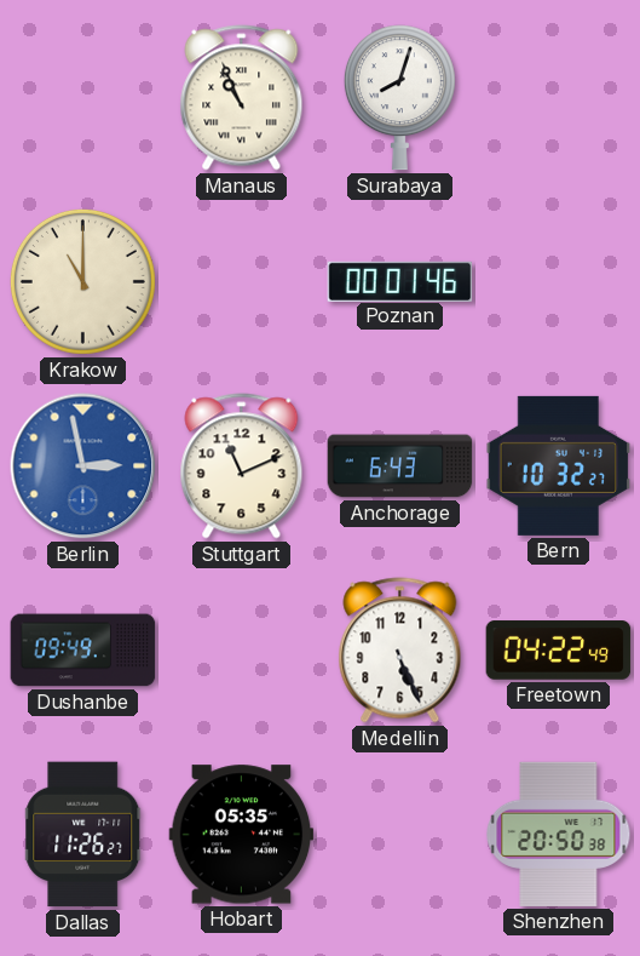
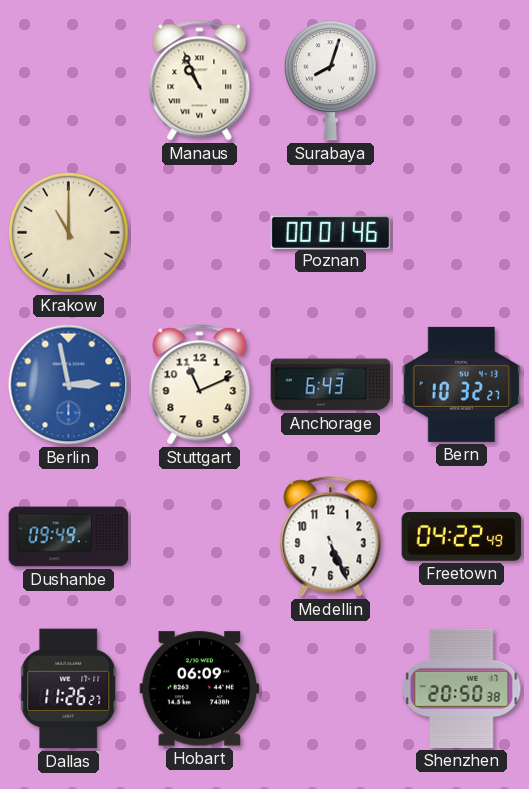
Hobart: 05:35 -> 06:09 (200, 689)
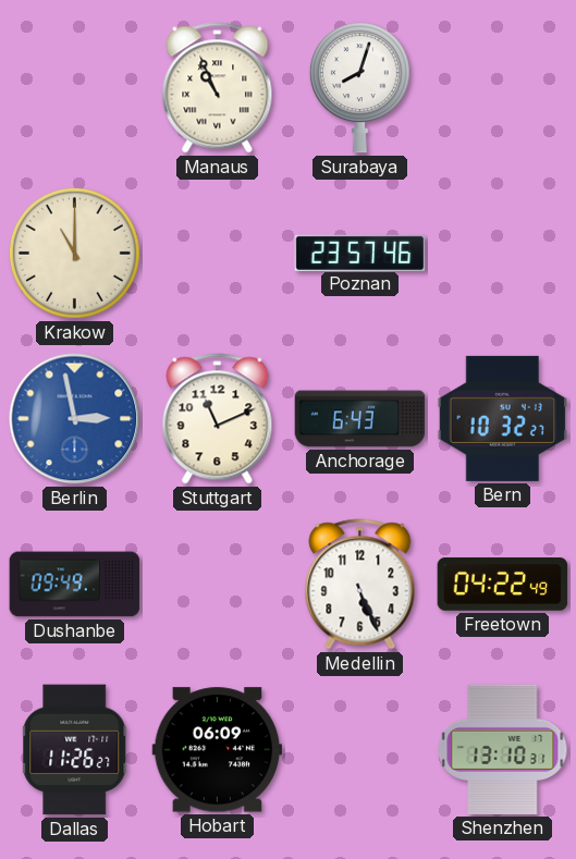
Poznan: 00:01 -> 23:57 (360, 253)
Shenzhen: 20:50 -> 13:10 (503, 749)
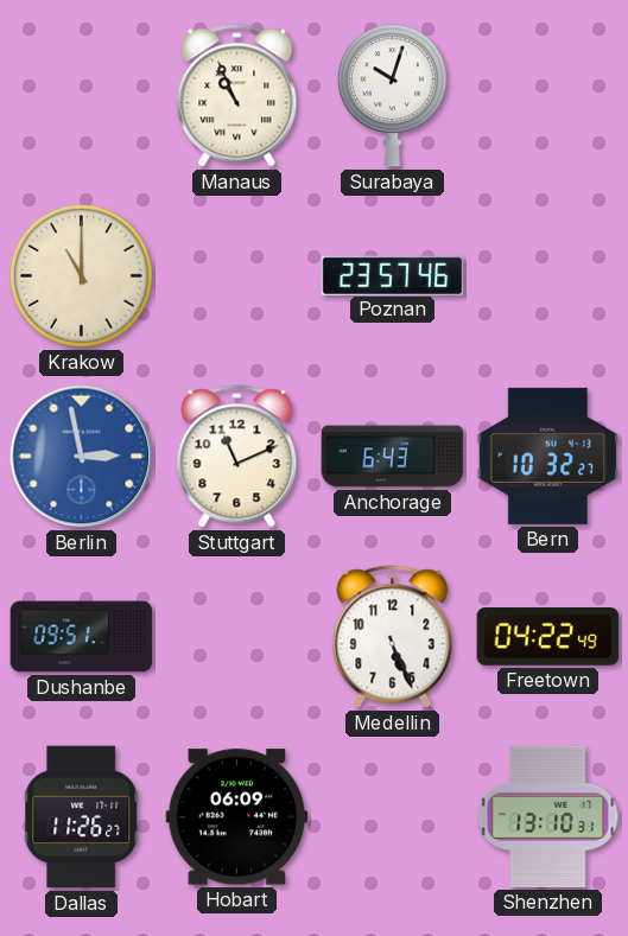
Surabaya: 8:03 -> 10:03 (392, 96)
Dushanbe: 09:49 -> 09:51 (82, 637)
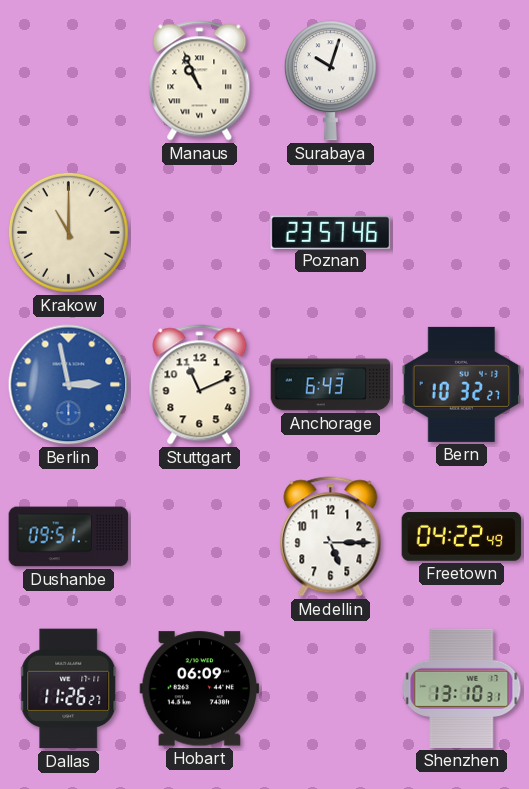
Medellin: 5:26 -> 5:15 (331, 537)
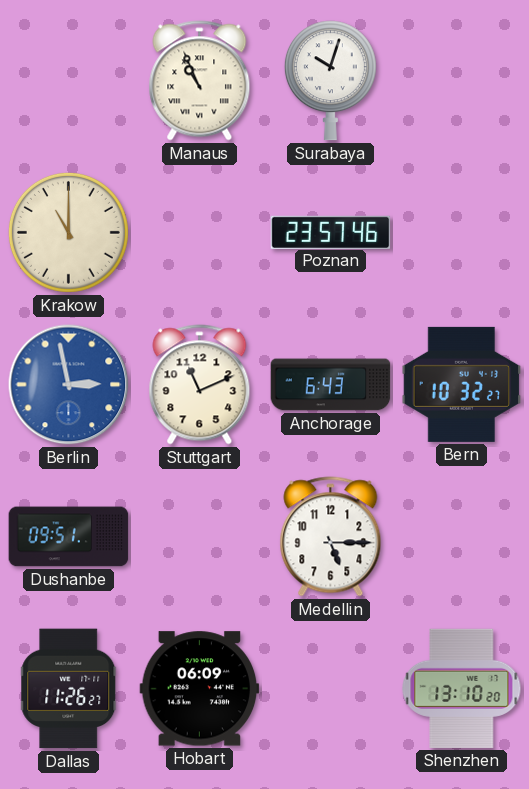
Freetown: 04:22 -> none (462, 537)
Shenzhen: 13:10:31 -> 13:10:20 (462, 688)
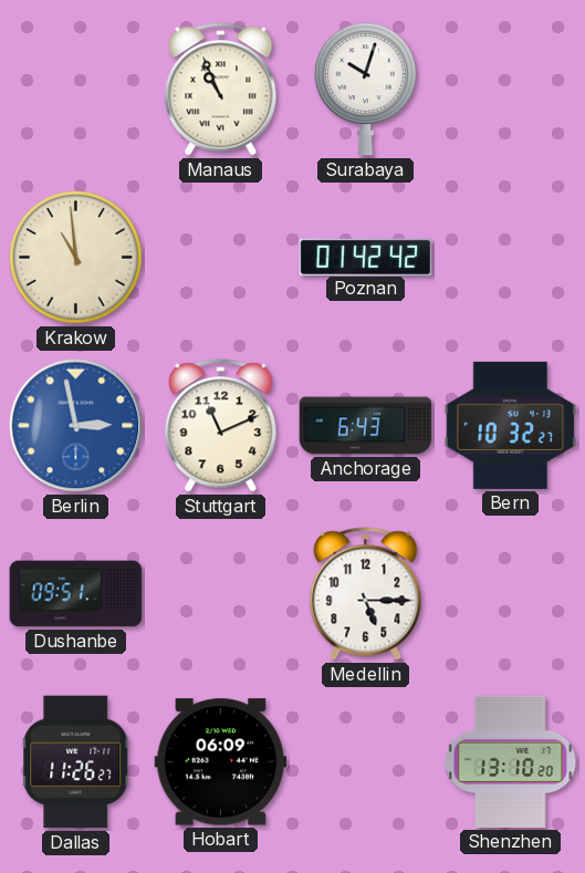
Krakow: 11:00 -> 10:59 (75, 257)
Poznan: 23:57 -> 01:42 (366, 257)
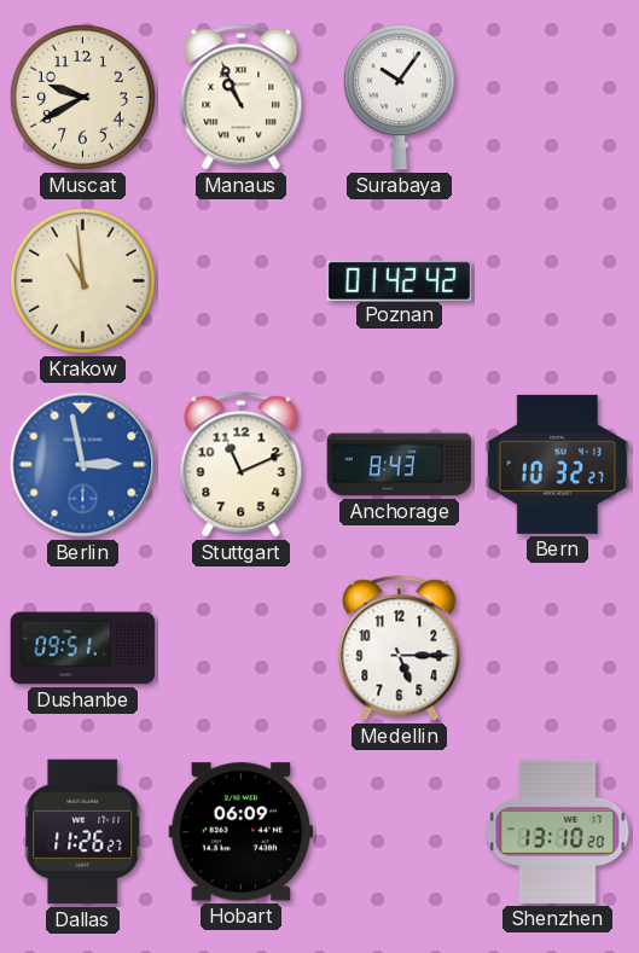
Muscat: none -> 9:40 (82, 97)
Surabaya: 10:03 -> 10:06 (399, 98)
Anchorage: 6:43 -> 8:43 (400, 465)
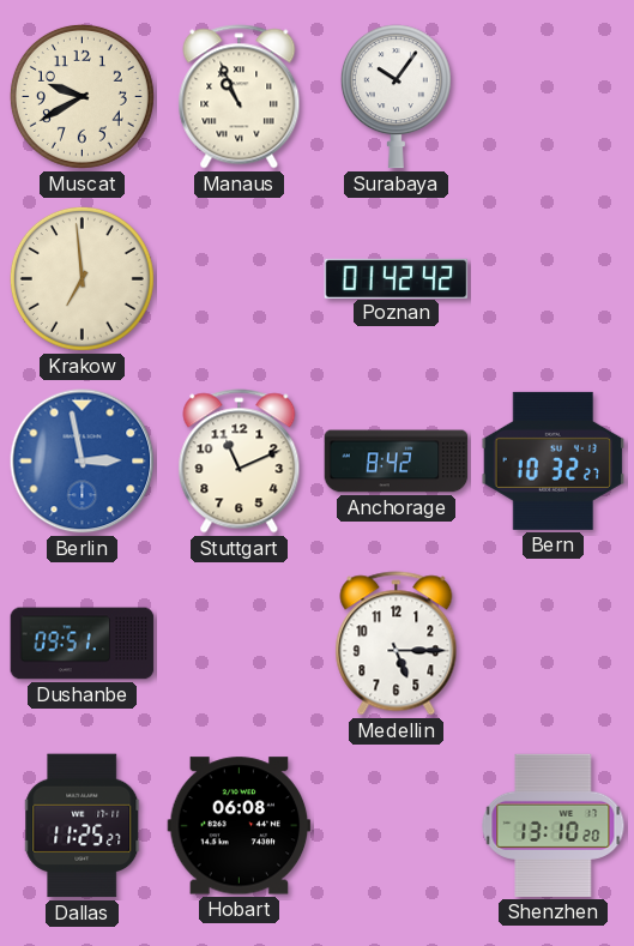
Krakow: 10:59 -> 6:59 (81, 278)
Anchorage: 8:43 -> 8:42 (397, 462)
Dallas: 11:26 -> 11:25 (83, 826)
Hobart: 06:09 -> 06:08 (240, 826)
